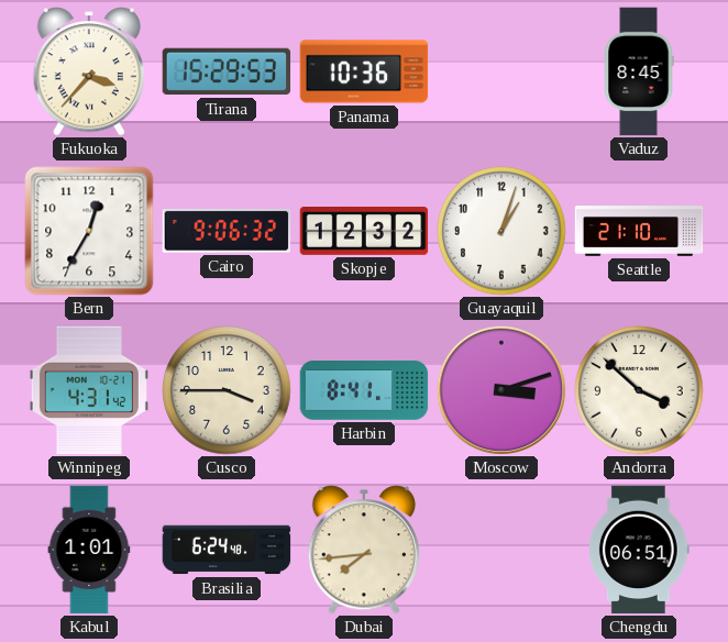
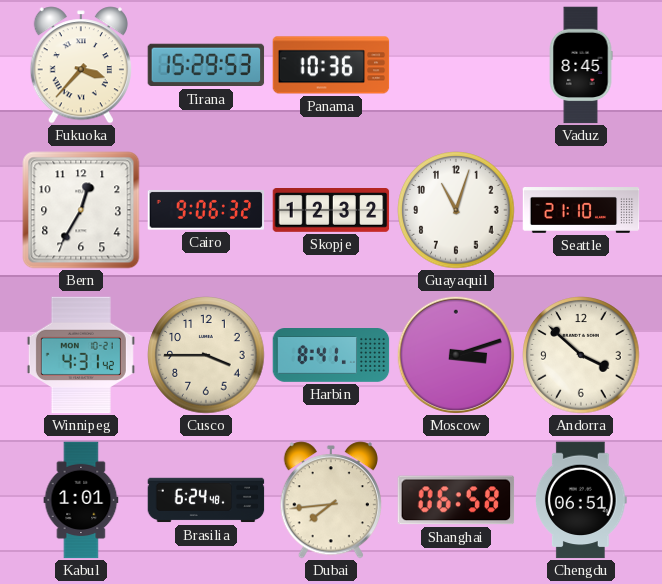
Guayaquil: 1:03 -> 11:03 (456, 210)
Shanghai: none -> 06:58 (456, 500)
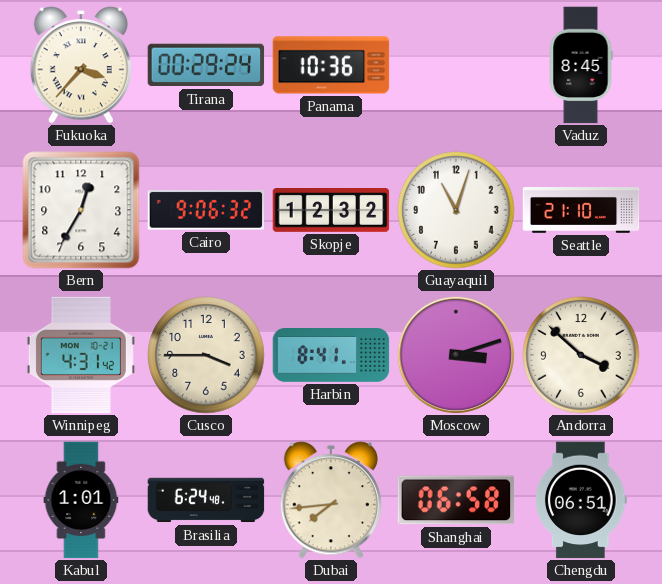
Tirana: 15:29 -> 00:29 (206, 65)
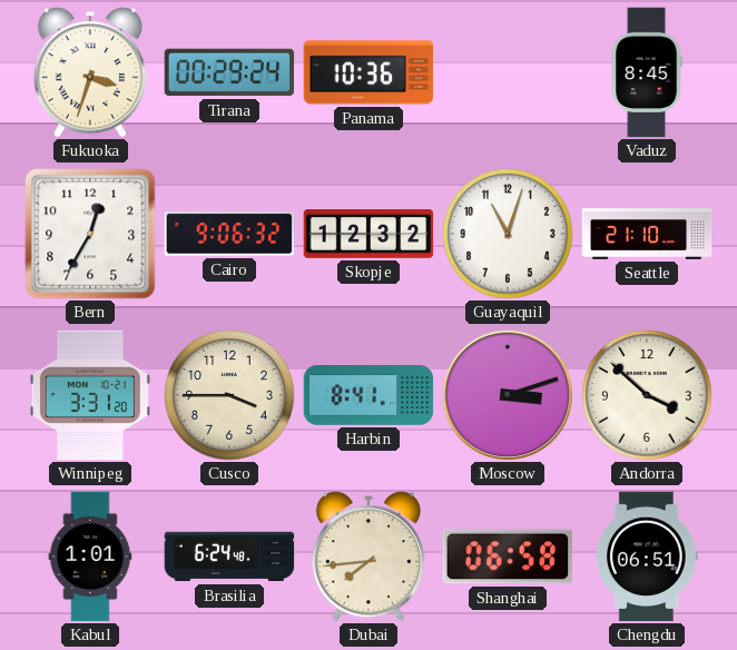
Fukuoka: 3:37 -> 3:33 (90, 72)
Winnipeg: 4:31 -> 3:31 (90, 395)
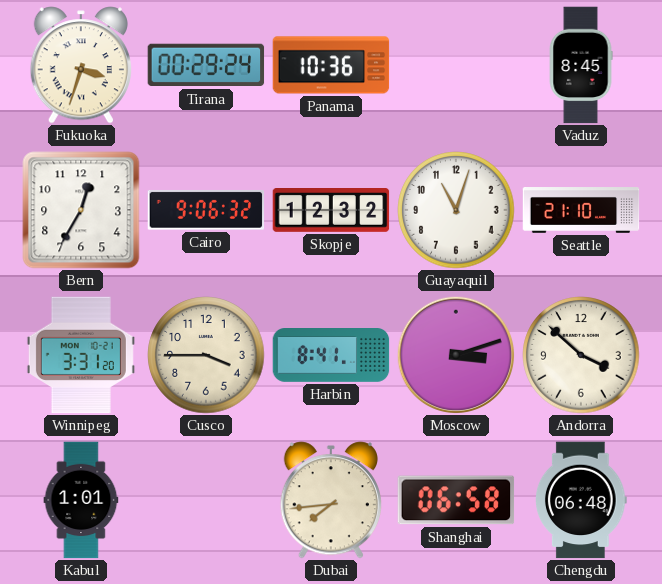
Brasilia: 6:24 -> none (229, 557)
Chengdu: 06:51 -> 06:48 (582, 500)
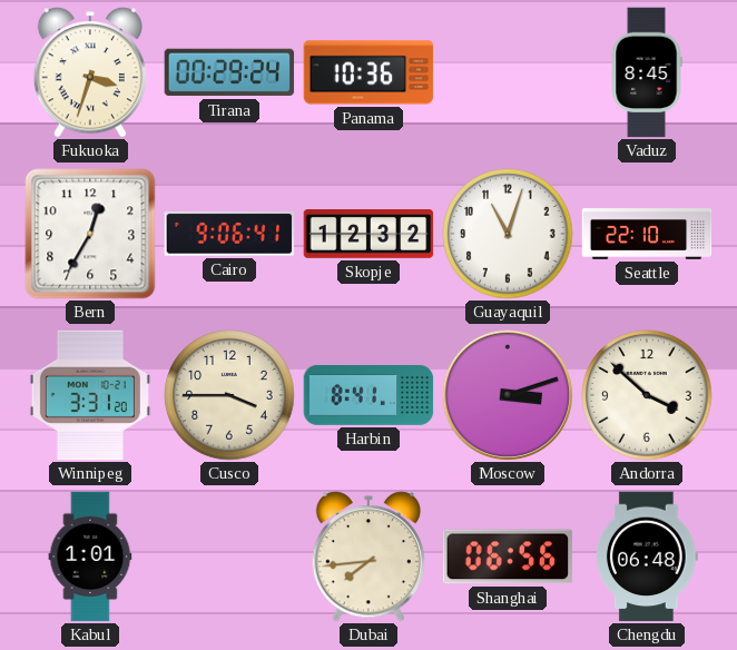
Cairo: 9:06:32 -> 9:06:41 (229, 234)
Seattle: 21:10 -> 22:10 (647, 235)
Shanghai: 06:58 -> 06:56 (508, 557)
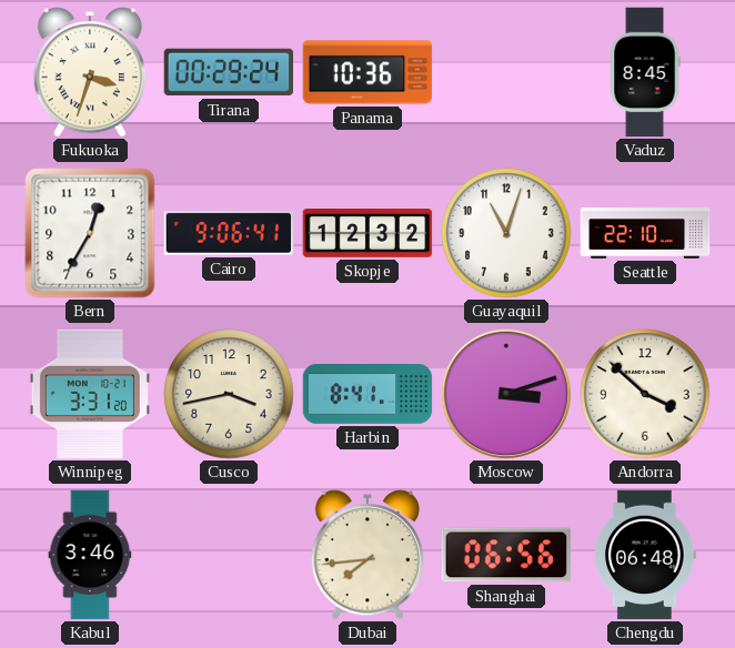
Cusco: 3:45 -> 3:43 (229, 394)
Kabul: 1:01 -> 3:46 (90, 555)
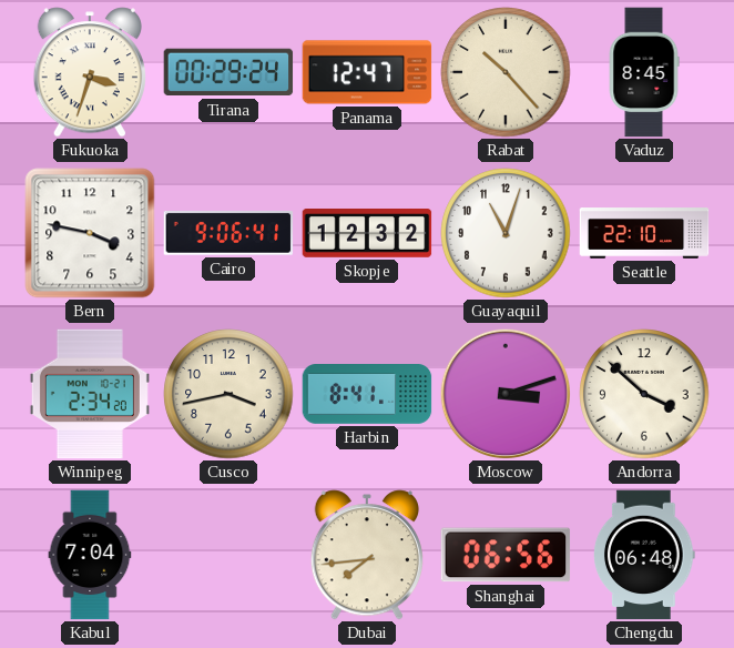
Panama: 10:36 -> 12:47 (367, 72)
Rabat: none -> 10:23 (506, 72)
Bern: 12:35 -> 3:47 (90, 233)
Winnipeg: 3:31 -> 2:34 (90, 394)
Kabul: 3:46 -> 7:04 (90, 555)
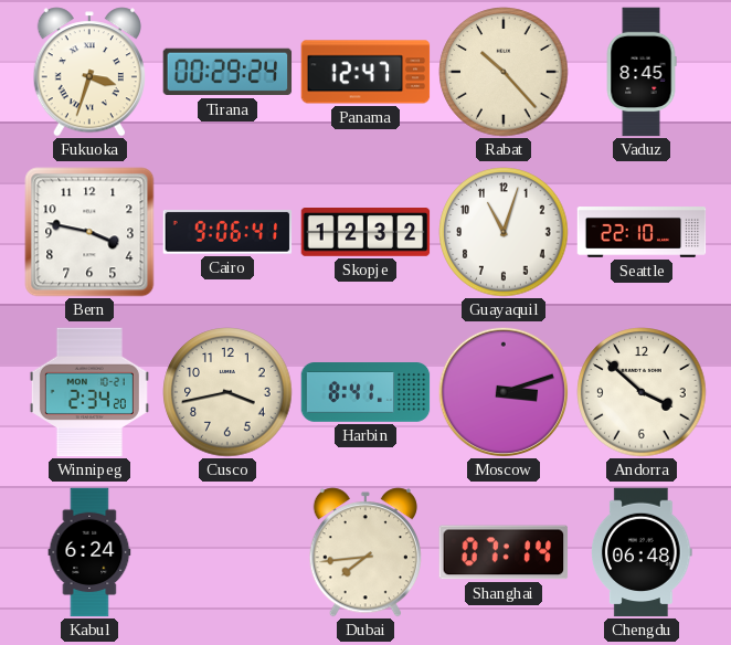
Kabul: 7:04 -> 6:24 (89, 552)
Shanghai: 06:56 -> 07:14 (504, 552)
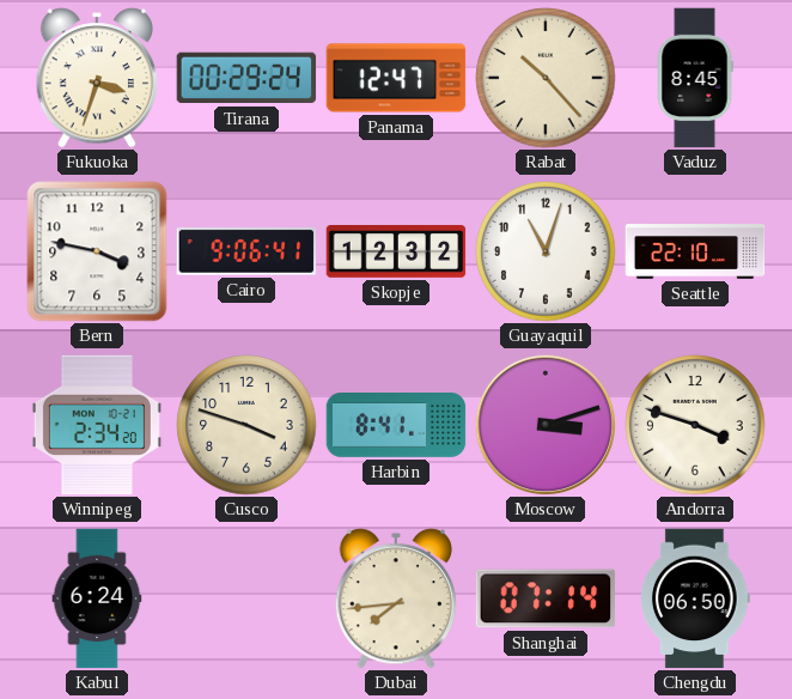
Cusco: 3:43 -> 3:48 (246, 425)
Andorra: 3:52 -> 3:48 (695, 425)
Chengdu: 06:48 -> 06:50 (696, 598)
